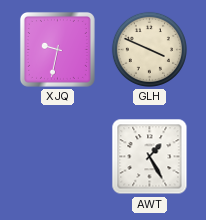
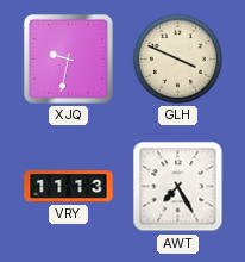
VRY: none -> 11:13 (69, 187)
AWT: 1:25 -> 7:25 (178, 187)
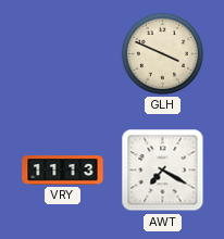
XJQ: 9:32 -> none (68, 58)
AWT: 7:25 -> 7:20 (163, 171)
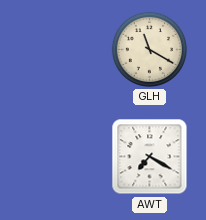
GLH: 3:49 -> 11:20 (149, 49)
VRY: 11:13 -> none (63, 171)
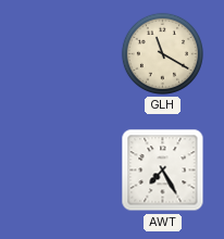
AWT: 7:20 -> 7:25 (163, 171)
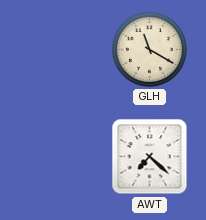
AWT: 7:25 -> 7:22 (150, 157)
